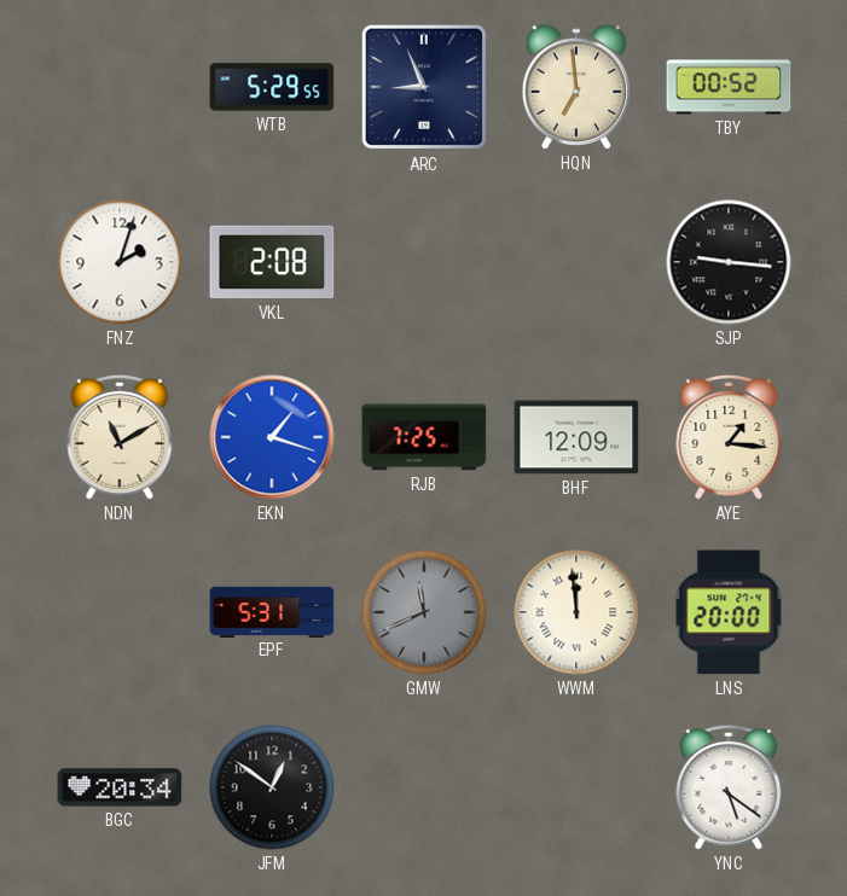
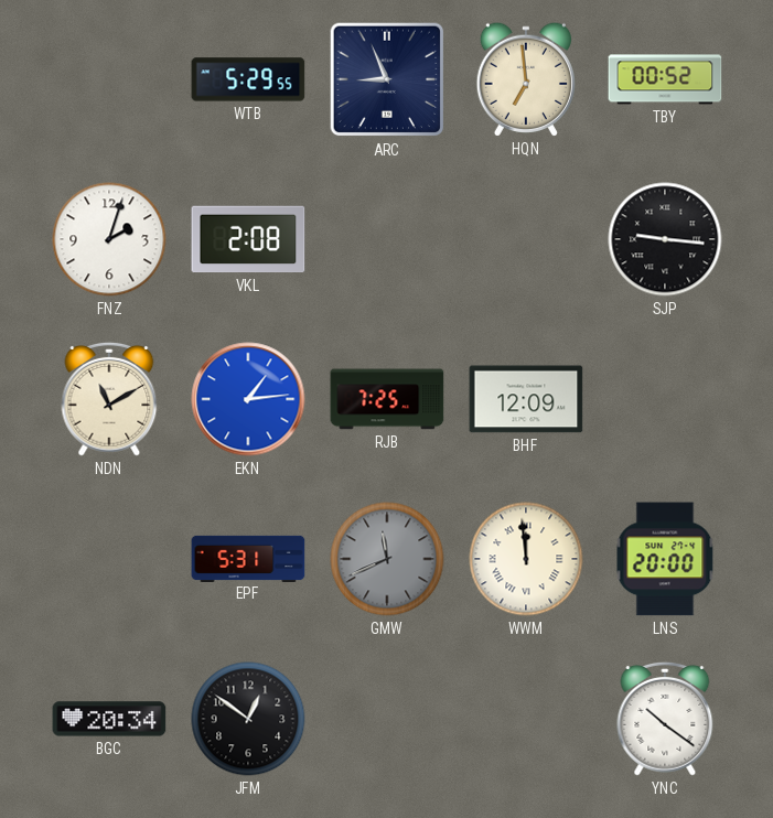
EKN: 1:18 -> 1:14 (248, 399)
AYE: 1:16 -> none (729, 437)
YNC: 5:21 -> 10:21 (665, 719)
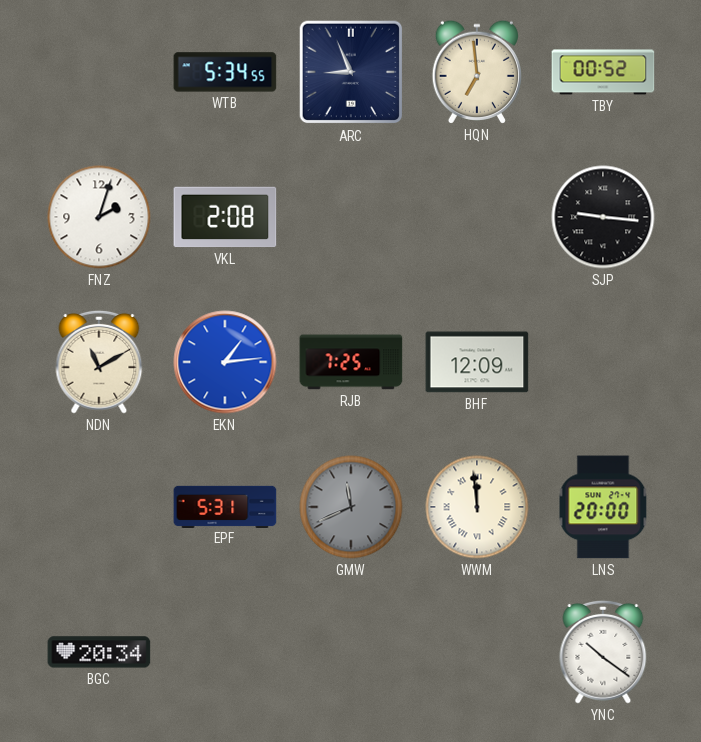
WTB: 5:29 -> 5:34 (225, 72)
JFM: 12:51 -> none (248, 719)
